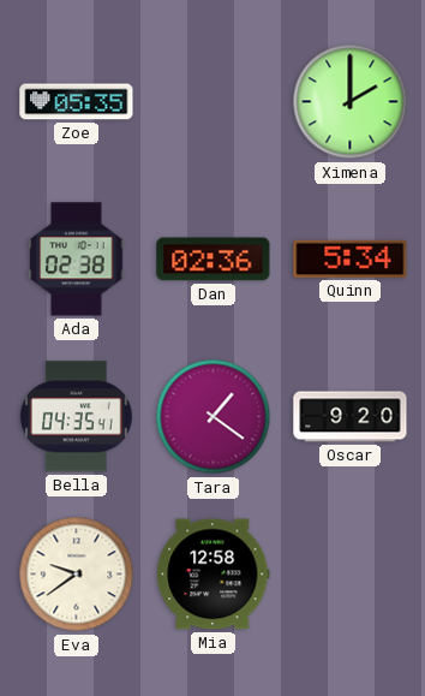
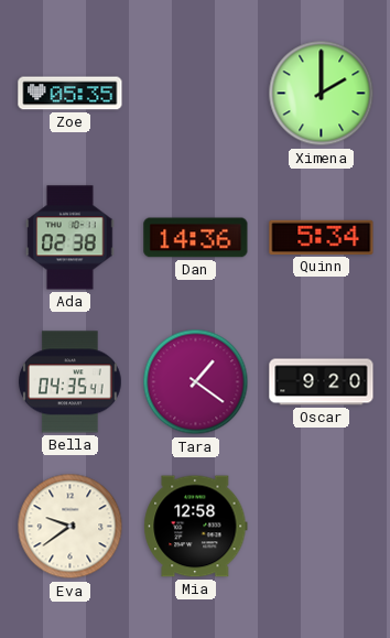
Dan: 02:36 -> 14:36 (196, 238)
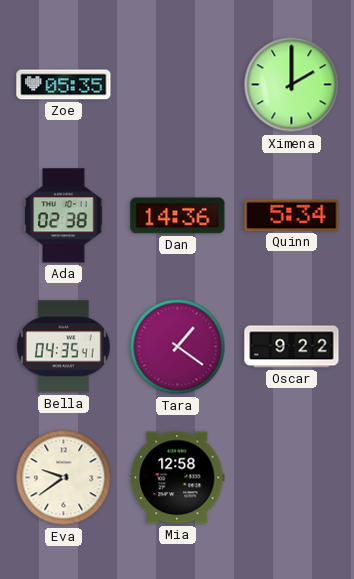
Oscar: 9:20 -> 9:22 (292, 347)
